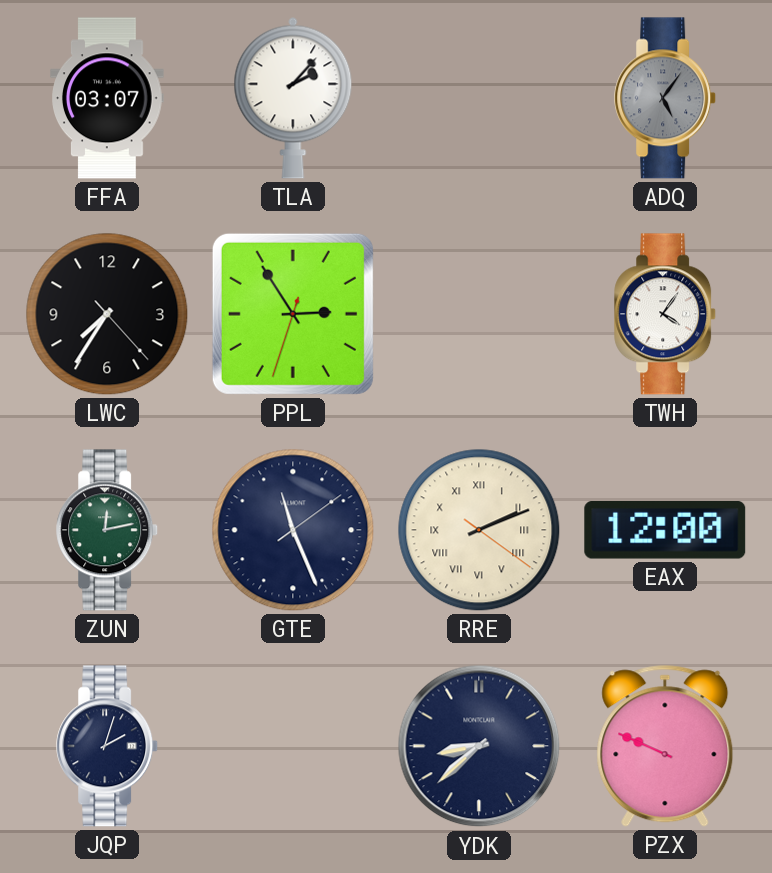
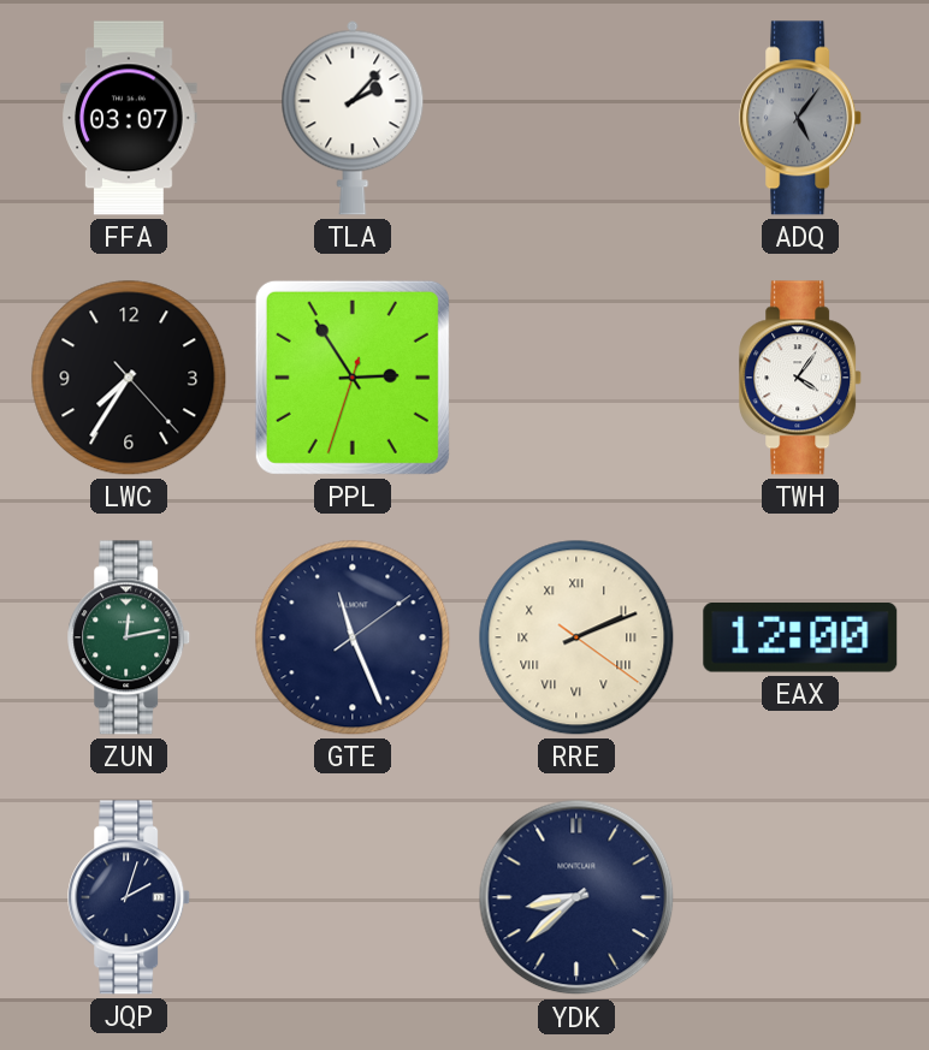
PZX: 9:49 -> none (665, 746)
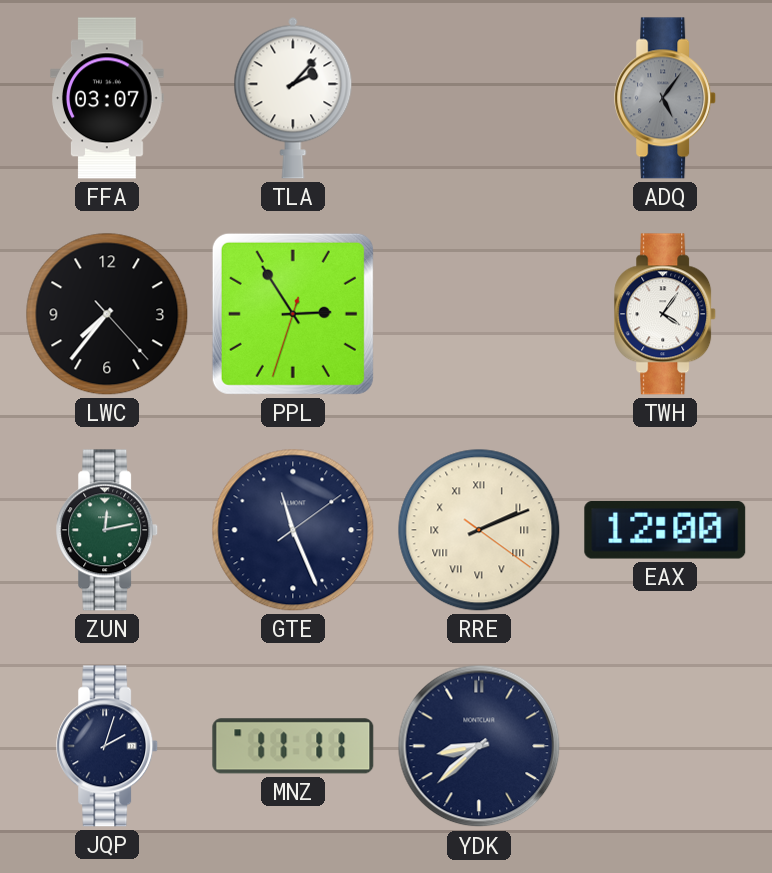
LWC: 7:35 -> 7:36 (107, 314)
MNZ: none -> 11:11 (293, 746)
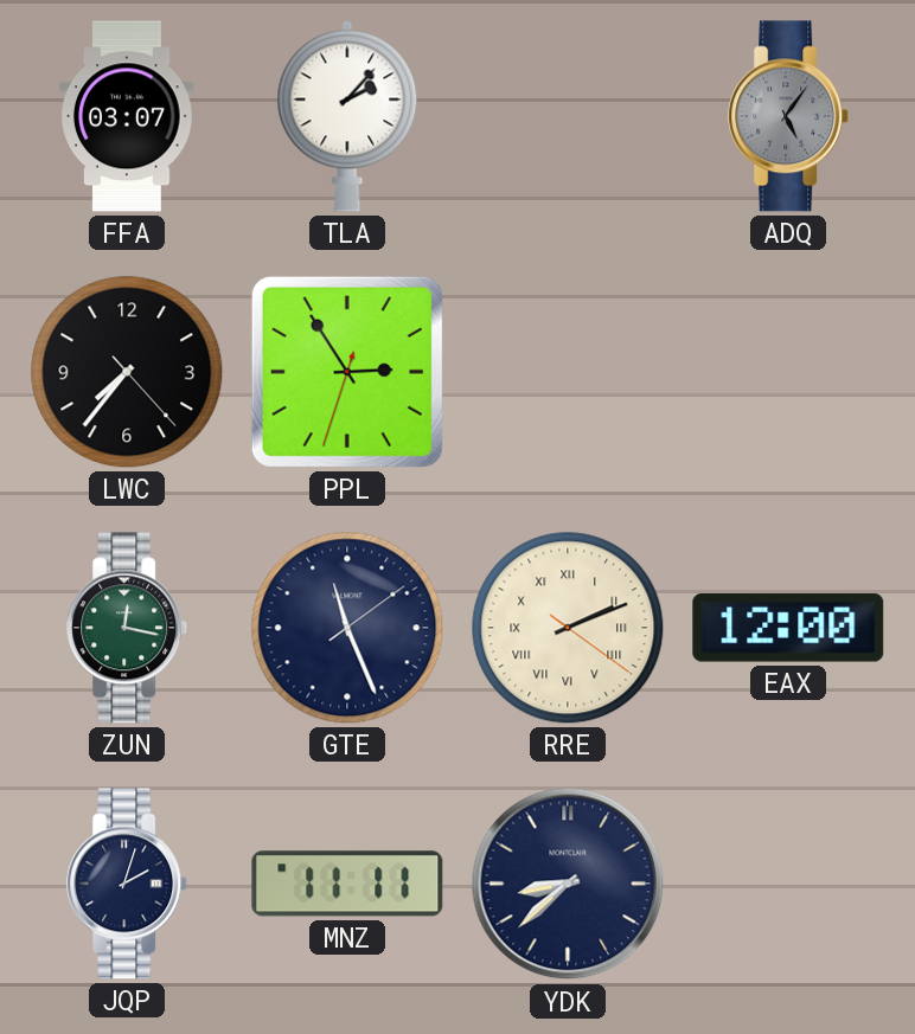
TWH: 4:06 -> none (666, 314)
ZUN: 12:13 -> 12:17 (128, 628)
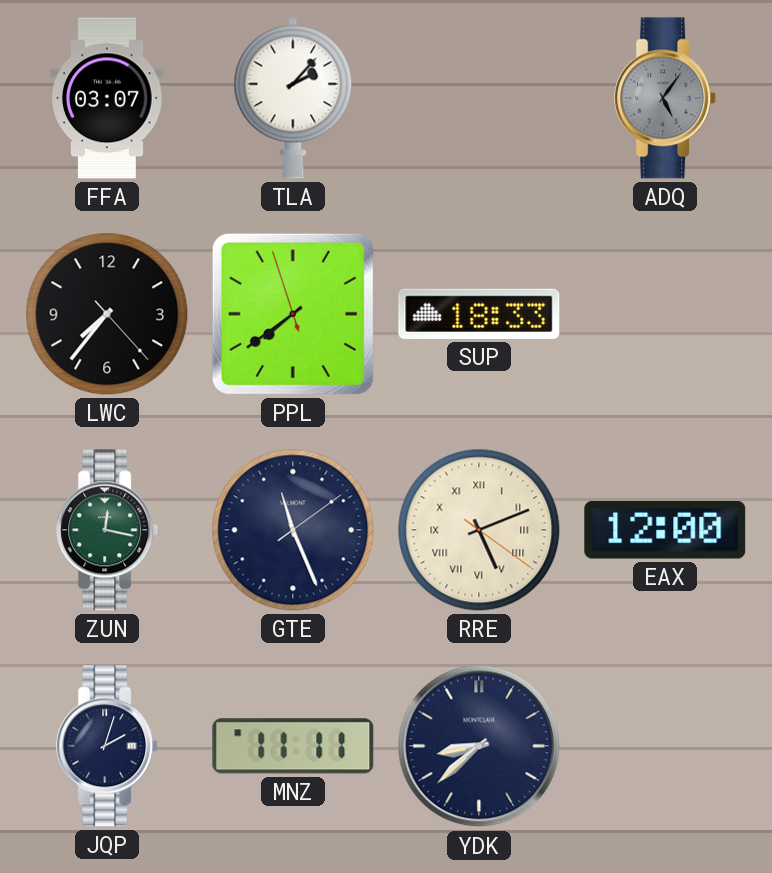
PPL: 2:54 -> 7:38 (293, 314)
SUP: none -> 18:33 (479, 314)
RRE: 2:11 -> 5:11 (479, 530)
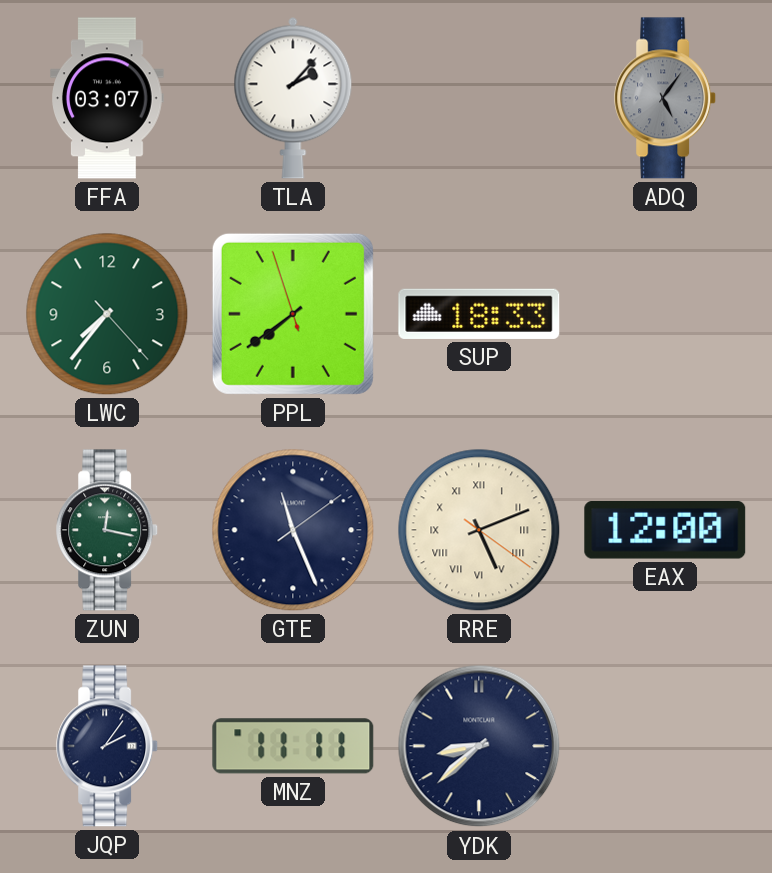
LWC dial: black -> green (107, 314)
JQP: 2:03 -> 2:06 (108, 746)
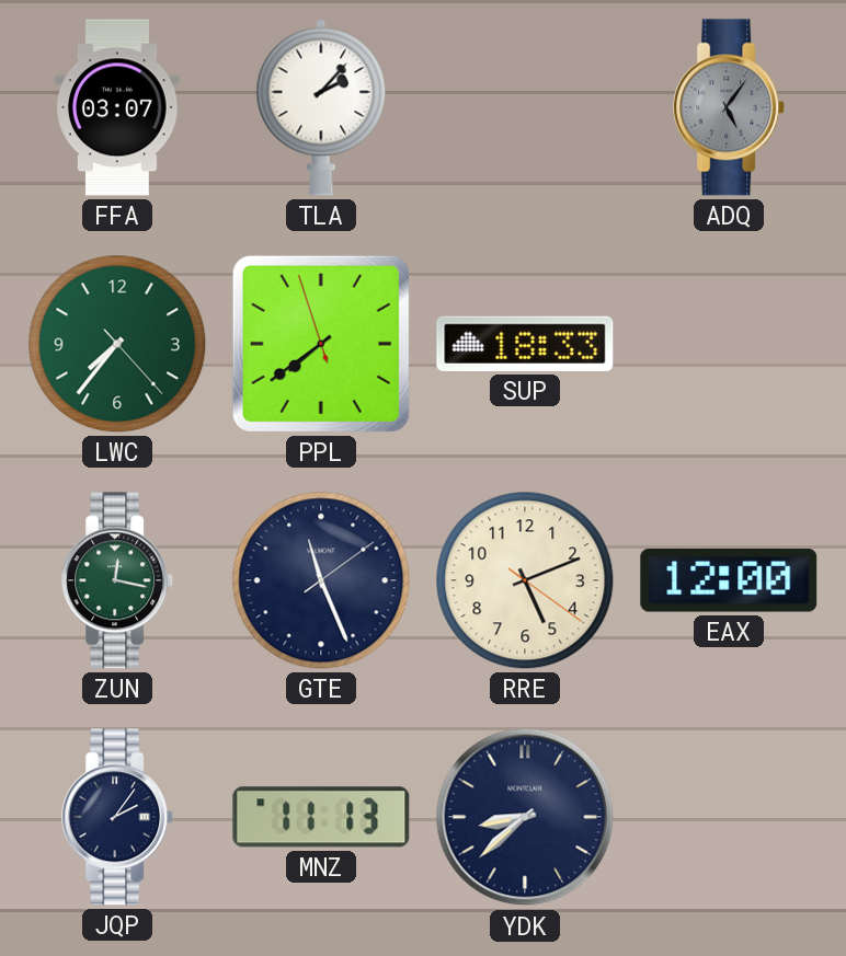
RRE numerals: Roman -> Arabic (525, 580)
MNZ: 11:11 -> 11:13 (321, 817)
